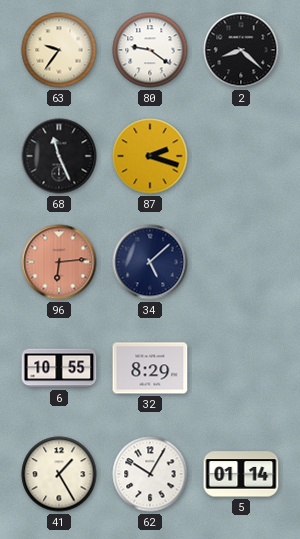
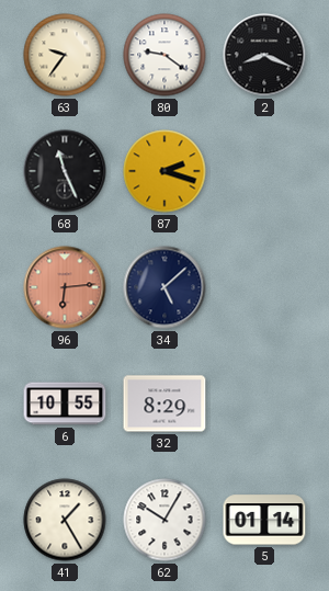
2: 8:22 -> 8:19 (264, 55)
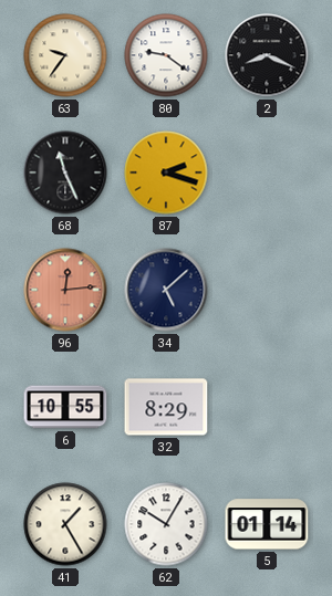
96: 6:14 -> 12:14 (65, 290)
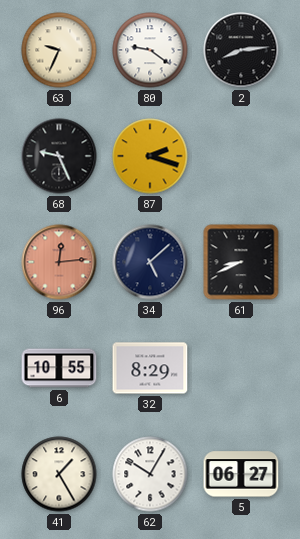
63: 9:36 -> 9:34 (59, 50)
2: 8:19 -> 8:14 (241, 50)
68: 11:26 -> 9:26 (59, 156)
61: none -> 8:41 (241, 262)
5: 01:14 -> 06:27 (241, 474)
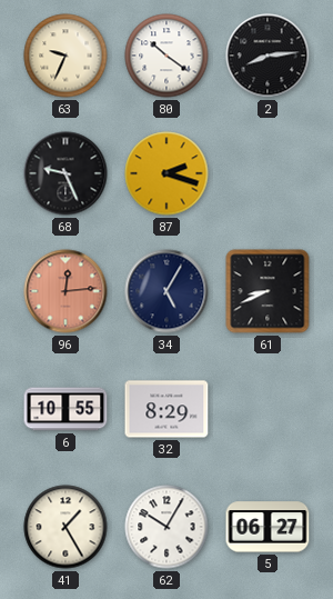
80: 9:21 -> 10:21 (167, 56)
34: 5:08 -> 5:05 (167, 291)
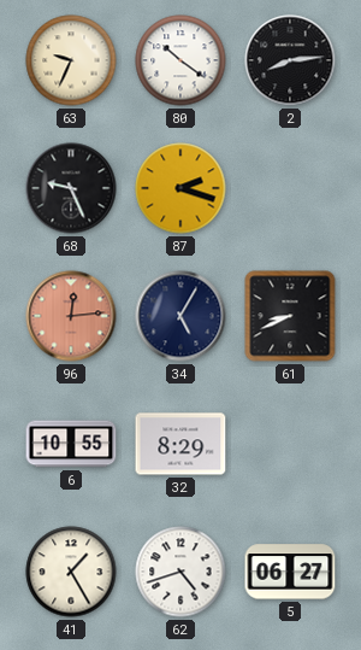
62: 10:05 -> 4:42 (180, 572)
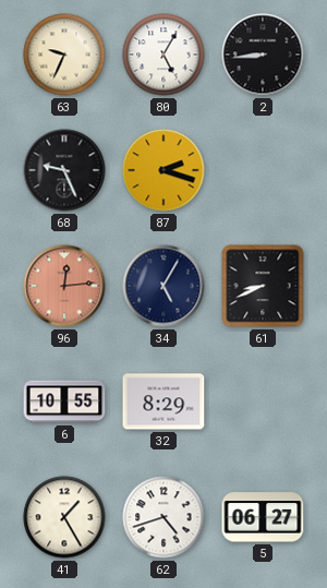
80: 10:21 -> 5:05 (163, 55)
2: 8:14 -> 8:44 (263, 55)
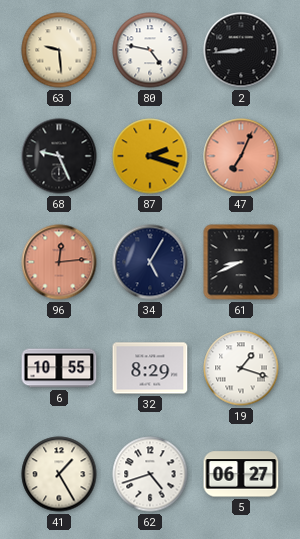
63: 9:34 -> 9:29 (59, 50)
80: 5:05 -> 4:47 (150, 50)
47: none -> 7:04 (241, 156)
19: none -> 1:18 (241, 368)
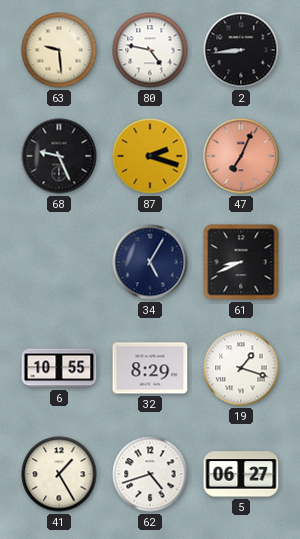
96: 12:14 -> none (59, 262)
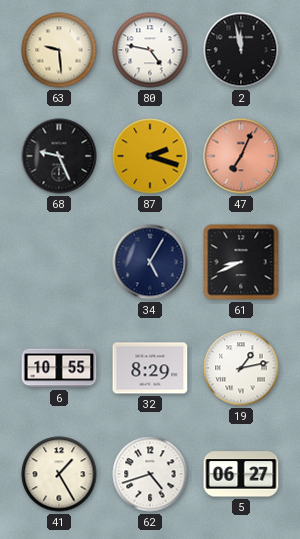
2: 8:44 -> 11:58 (241, 50)
19: 1:18 -> 1:13 (241, 368)
